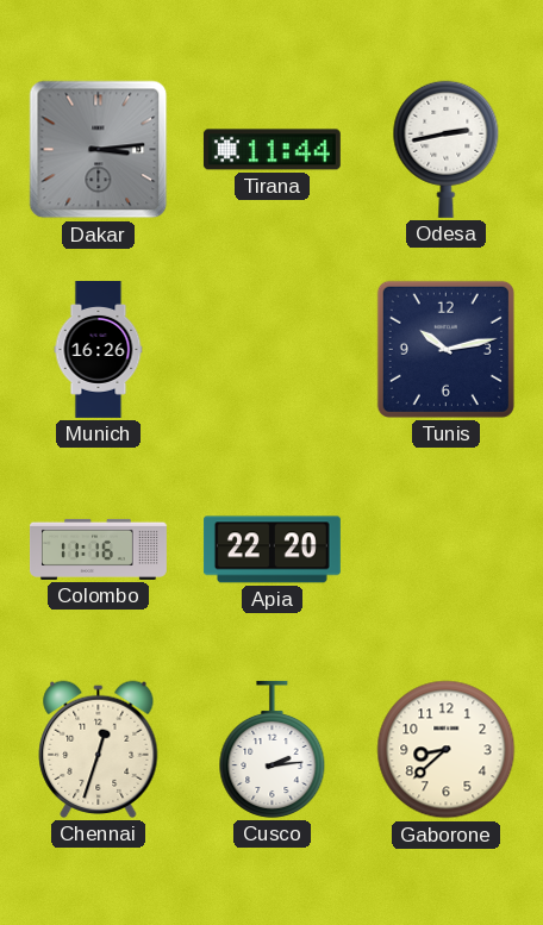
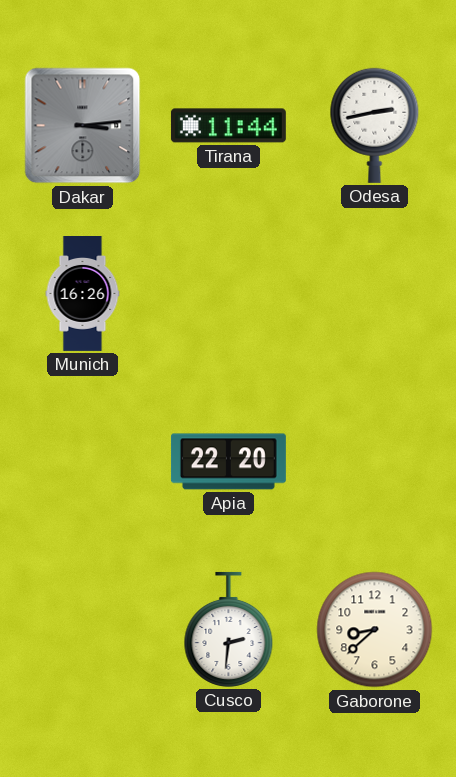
Tunis: 10:13 -> none (445, 349)
Colombo: 11:16 -> none (98, 549)
Chennai: 12:33 -> none (99, 749)
Cusco: 2:14 -> 2:31 (229, 629)
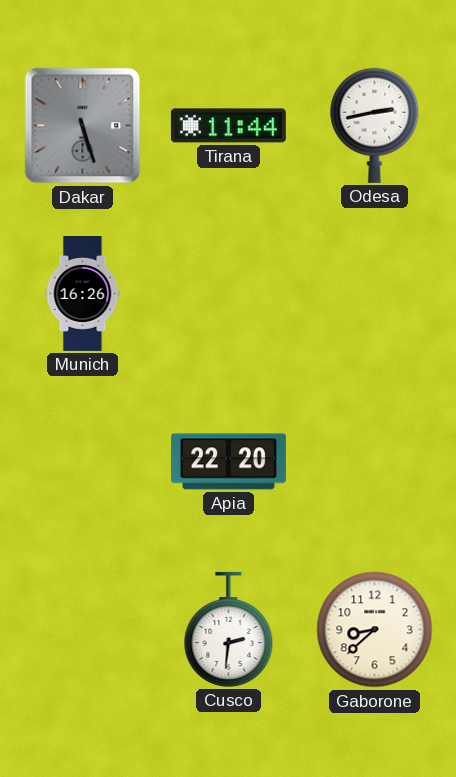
Dakar: 3:14 -> 5:27 (83, 126)
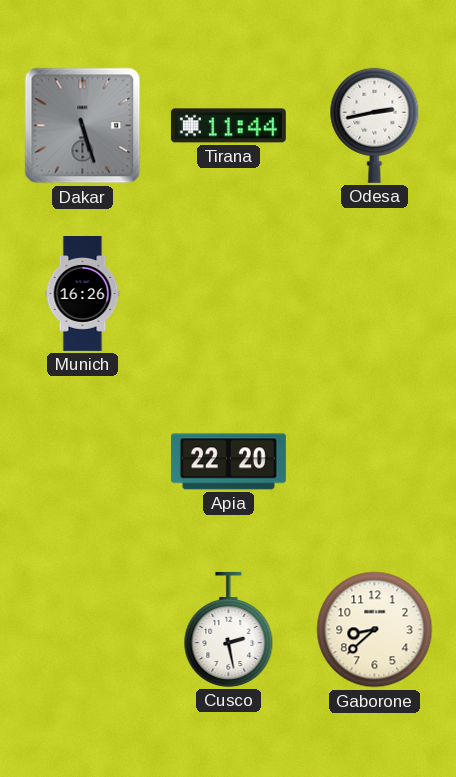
Cusco: 2:31 -> 2:28 (229, 629)
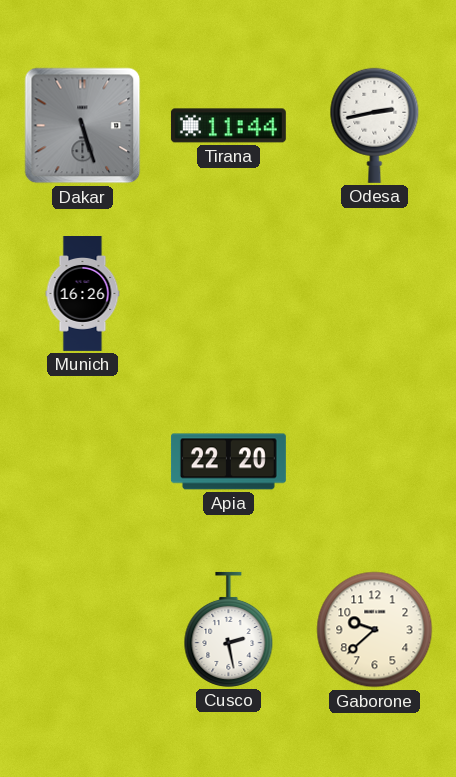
Gaborone: 8:38 -> 9:38 (375, 630)
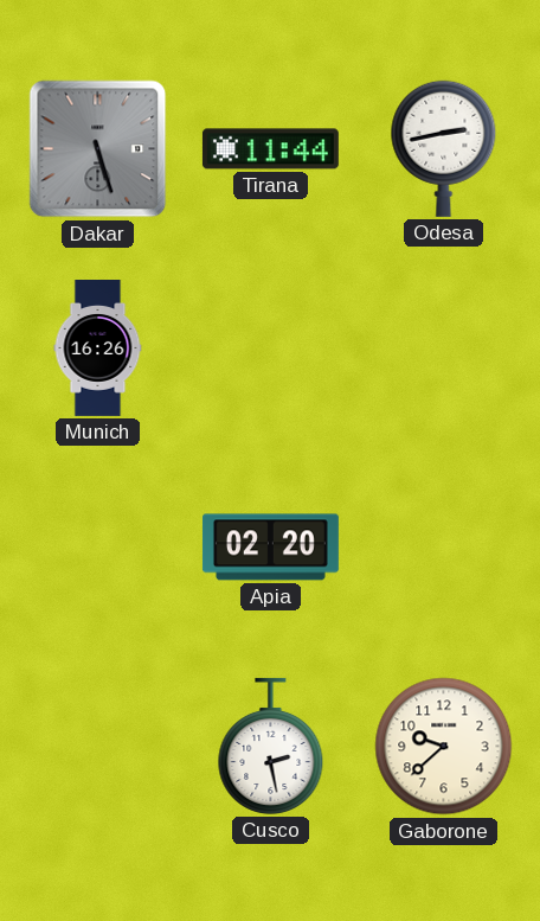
Apia: 22:20 -> 02:20 (270, 548)
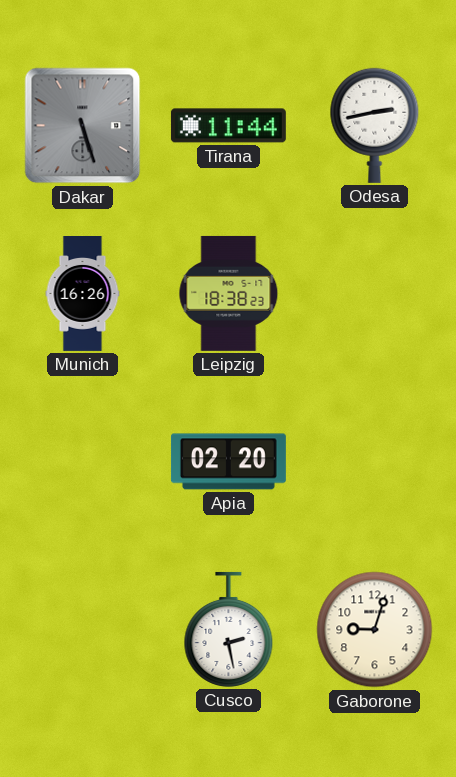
Leipzig: none -> 18:38 (229, 293)
Gaborone: 9:38 -> 9:03 (375, 630)
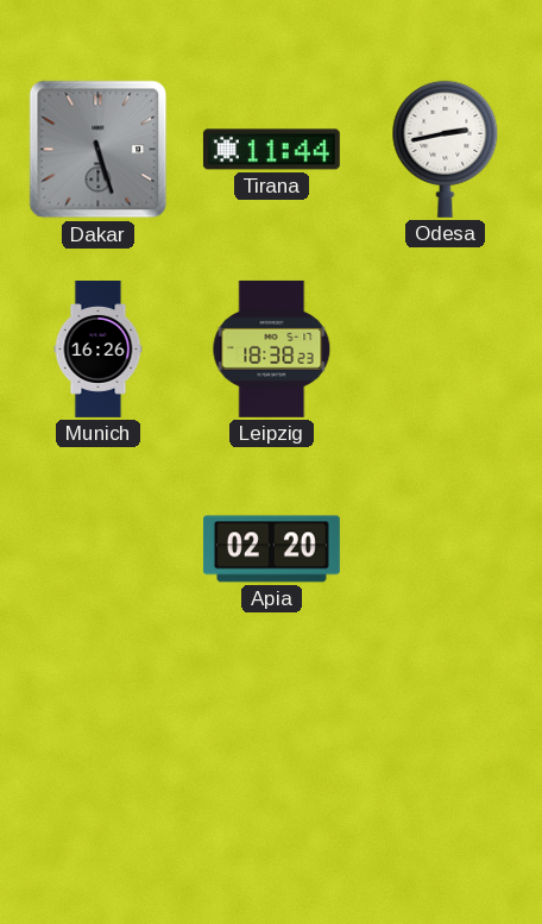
Cusco: 2:28 -> none (229, 629)
Gaborone: 9:03 -> none (375, 630)
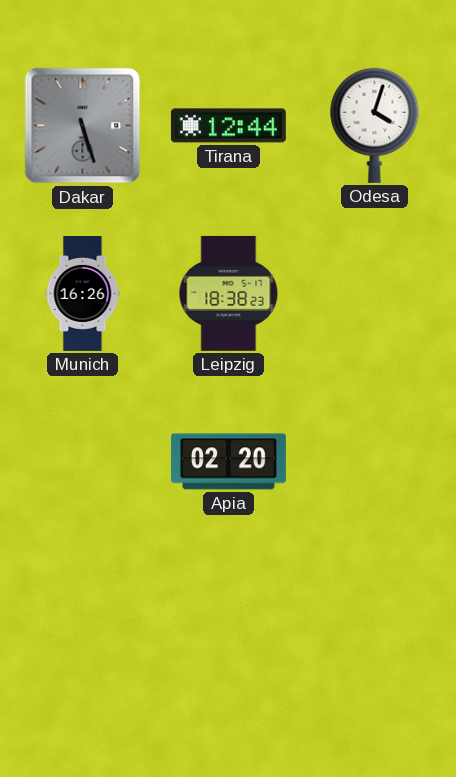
Tirana: 11:44 -> 12:44 (228, 126)
Odesa: 2:43 -> 4:03 (375, 125)
